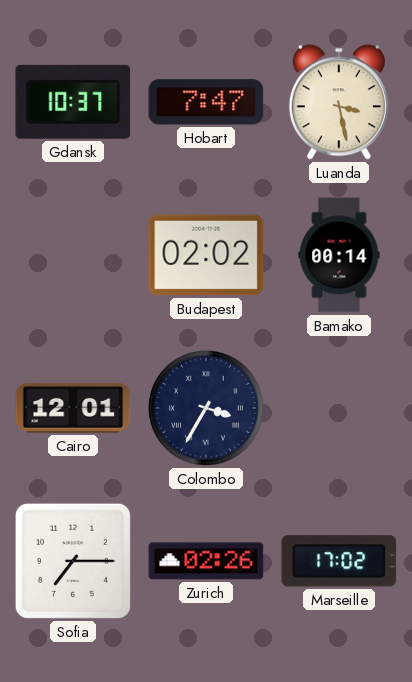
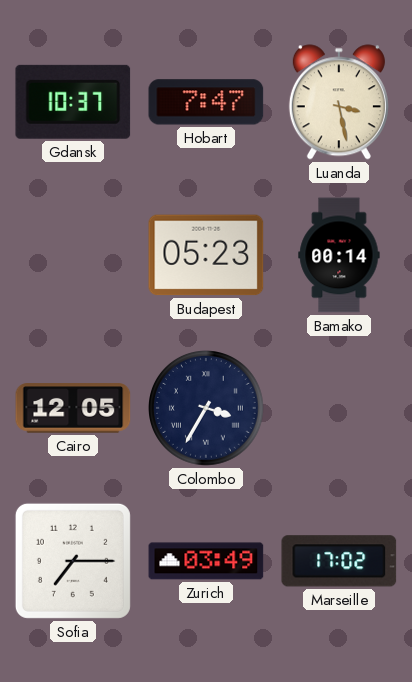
Budapest: 02:02 -> 05:23 (206, 255)
Cairo: 12:01 -> 12:05 (73, 408)
Zurich: 02:26 -> 03:49 (206, 561)
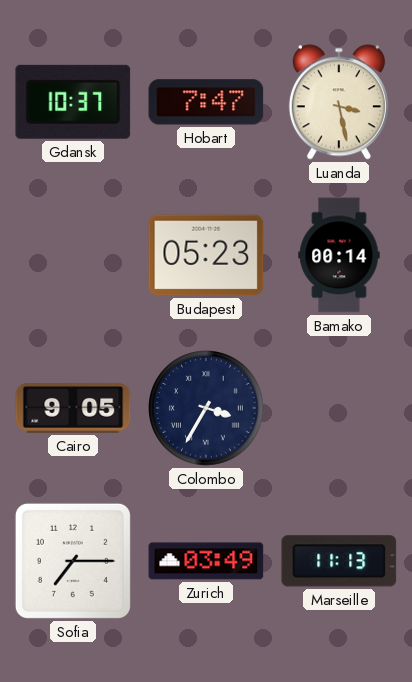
Cairo: 12:05 -> 9:05 (73, 408)
Marseille: 17:02 -> 11:13 (339, 561)
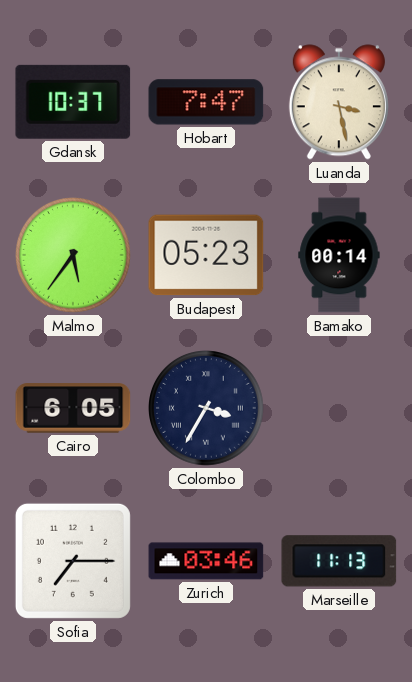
Malmo: none -> 5:36 (74, 256)
Cairo: 9:05 -> 6:05 (73, 408)
Zurich: 03:49 -> 03:46 (206, 561)
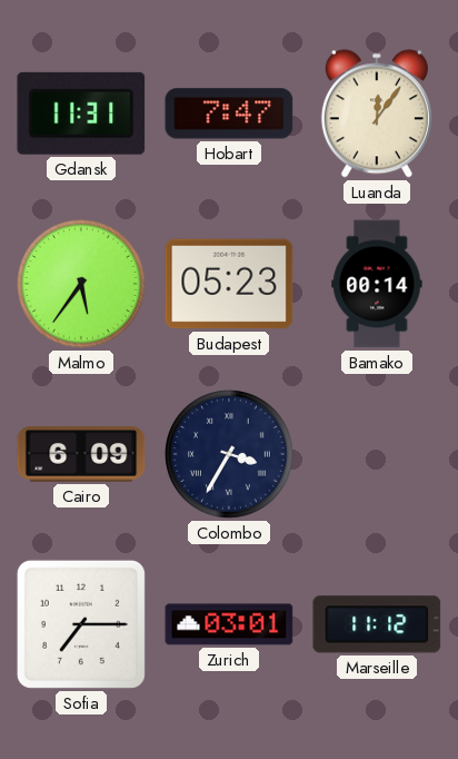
Gdansk: 10:37 -> 11:31 (81, 114)
Luanda: 3:28 -> 12:06 (377, 114)
Cairo: 6:05 -> 6:09 (81, 454)
Zurich: 03:46 -> 03:01 (229, 624)
Marseille: 11:13 -> 11:12 (377, 624)
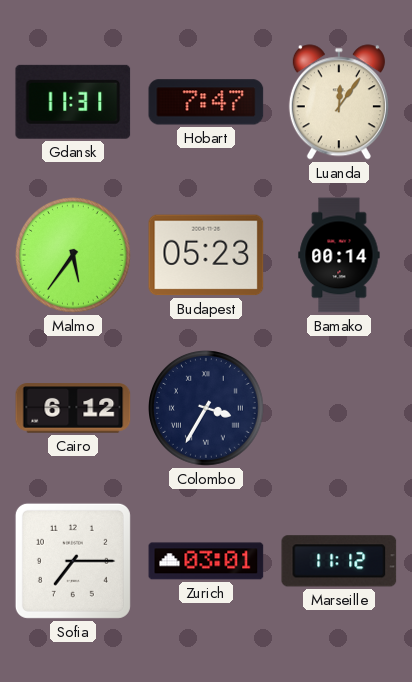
Cairo: 6:09 -> 6:12 (73, 408)
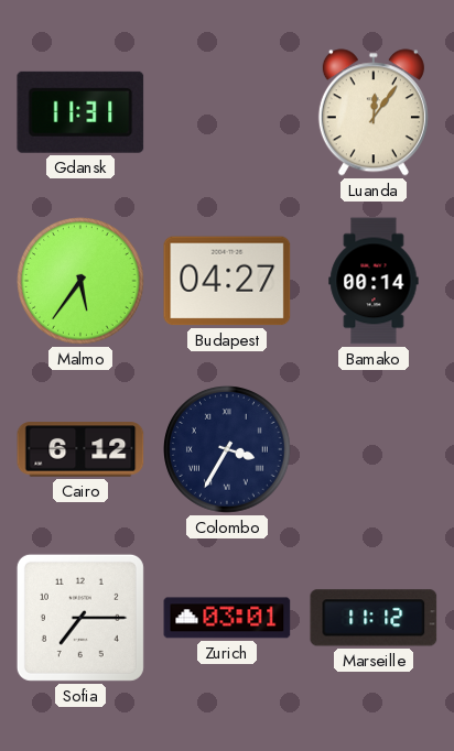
Hobart: 7:47 -> none (206, 102)
Budapest: 05:23 -> 04:27 (227, 281)
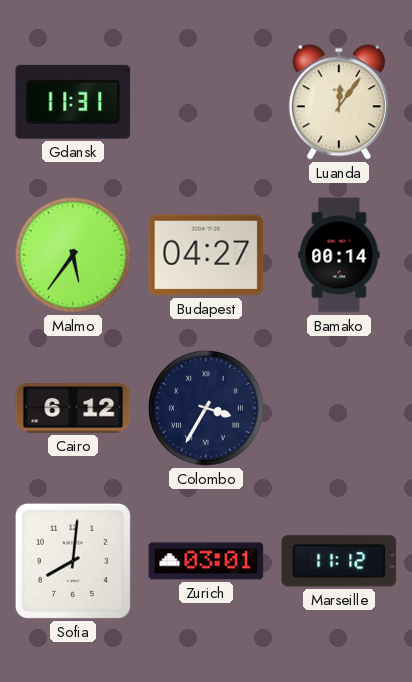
Sofia: 7:15 -> 8:01 (73, 561)
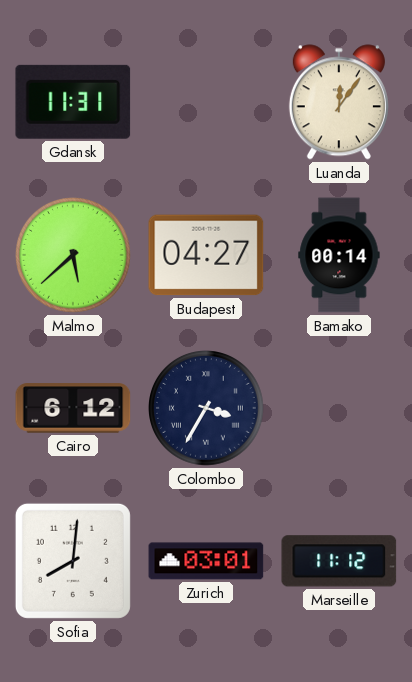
Malmo: 5:36 -> 5:38 (74, 256)
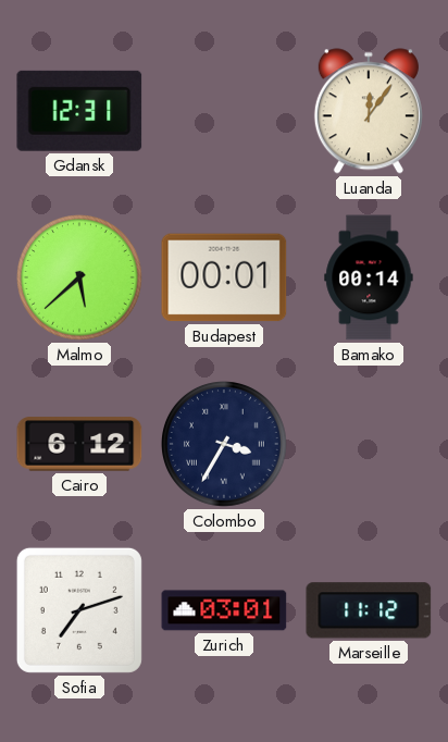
Gdansk: 11:31 -> 12:31 (79, 111)
Budapest: 04:27 -> 00:01 (224, 277)
Sofia: 8:01 -> 7:12 (79, 610)
